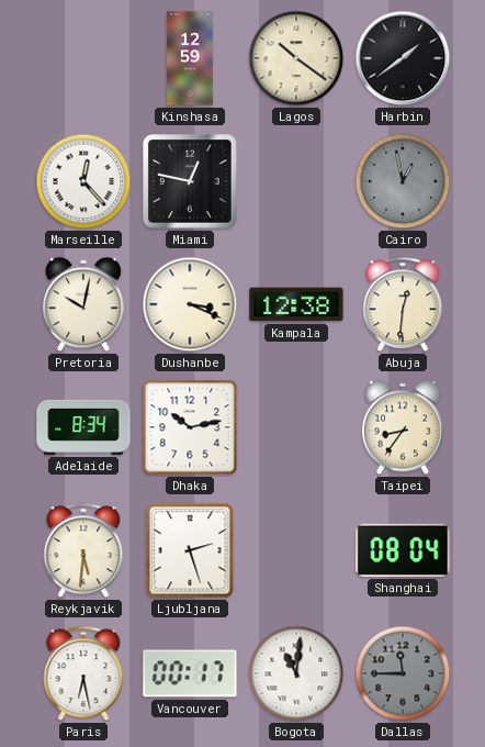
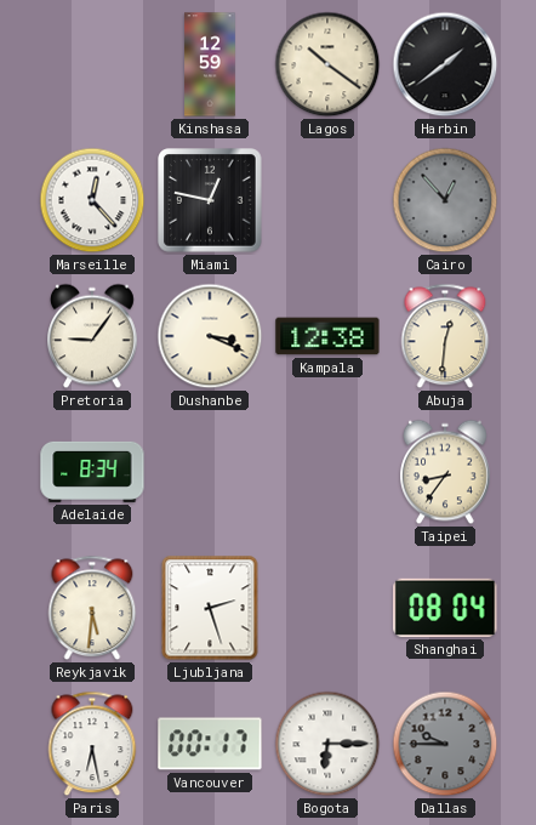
Cairo: 12:58 -> 12:53 (445, 200)
Pretoria: 10:02 -> 9:06 (93, 336)
Dhaka: 10:13 -> none (190, 427)
Bogota: 11:01 -> 6:15 (327, 744)
Dallas: 11:45 -> 9:45 (445, 744)
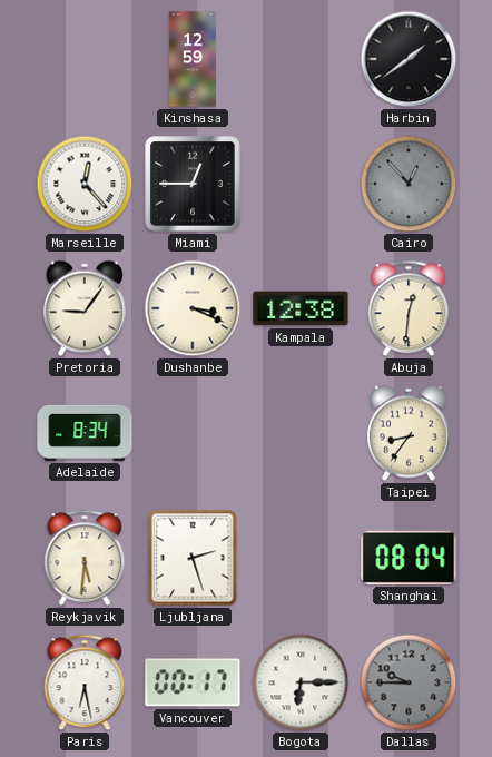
Lagos: 10:21 -> none (327, 64)
Miami: 12:47 -> 12:45 (193, 184)
